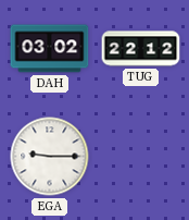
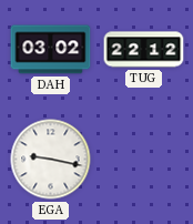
EGA: 9:15 -> 9:17 (51, 160)
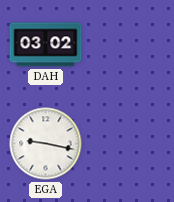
TUG: 22:12 -> none (144, 50)
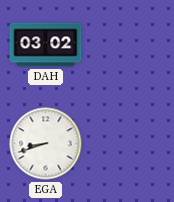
EGA: 9:17 -> 8:42 (46, 144)
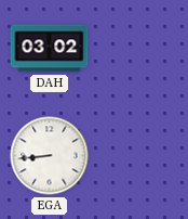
EGA: 8:42 -> 8:44 (50, 156)
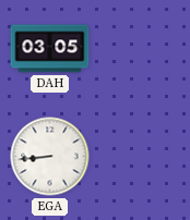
DAH: 03:02 -> 03:05 (50, 49)
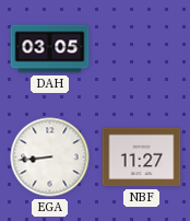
NBF: none -> 11:27 (142, 158)
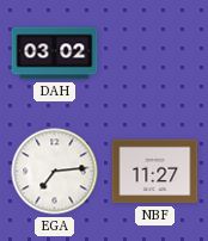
DAH: 03:05 -> 03:02 (55, 54)
EGA: 8:44 -> 7:14 (55, 172)
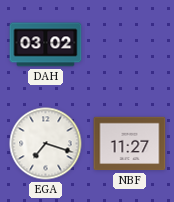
EGA: 7:14 -> 7:18 (46, 144)
